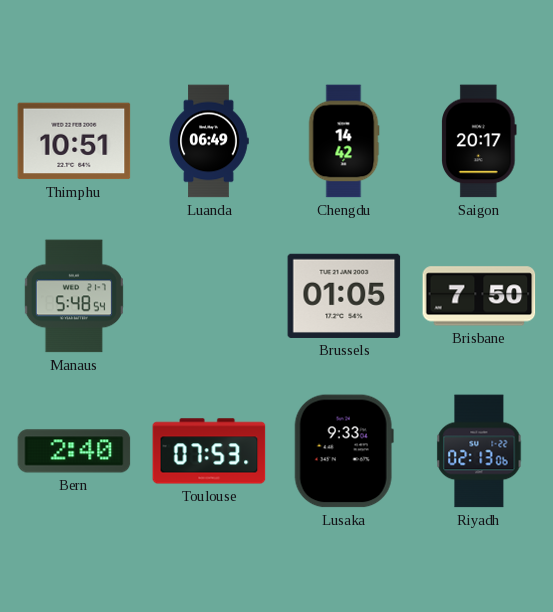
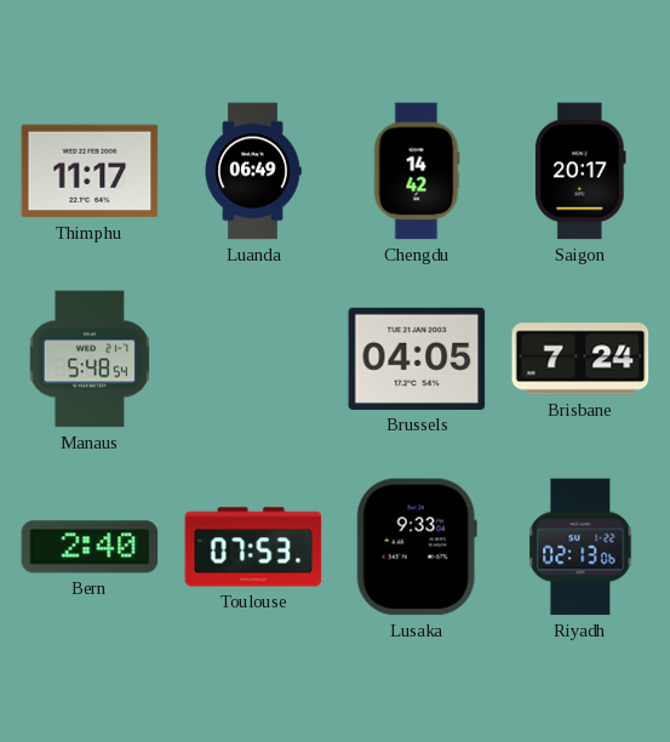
Thimphu: 10:51 -> 11:17 (90, 171)
Brussels: 01:05 -> 04:05 (417, 359)
Brisbane: 7:50 -> 7:24 (580, 359)
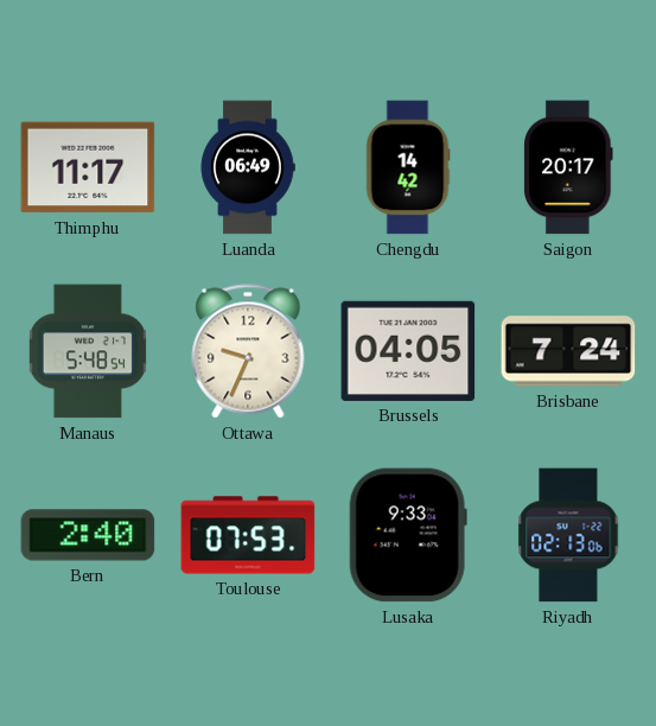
Ottawa: none -> 9:34 (248, 351)
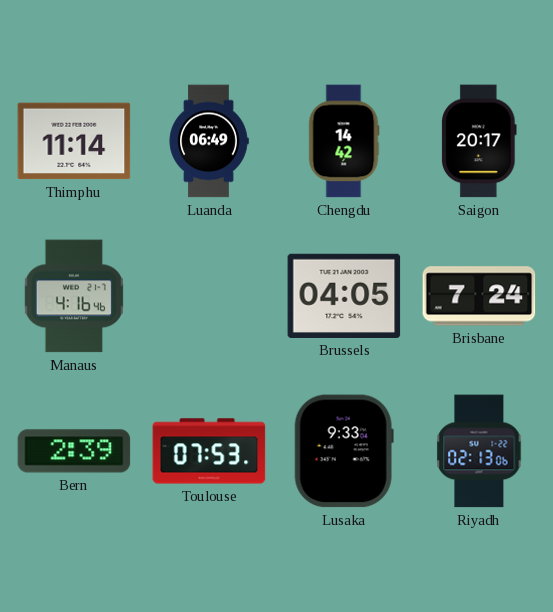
Thimphu: 11:17 -> 11:14 (74, 141)
Manaus: 5:48 -> 4:16 (74, 296)
Ottawa: 9:34 -> none (248, 351)
Bern: 2:40 -> 2:39 (74, 451)
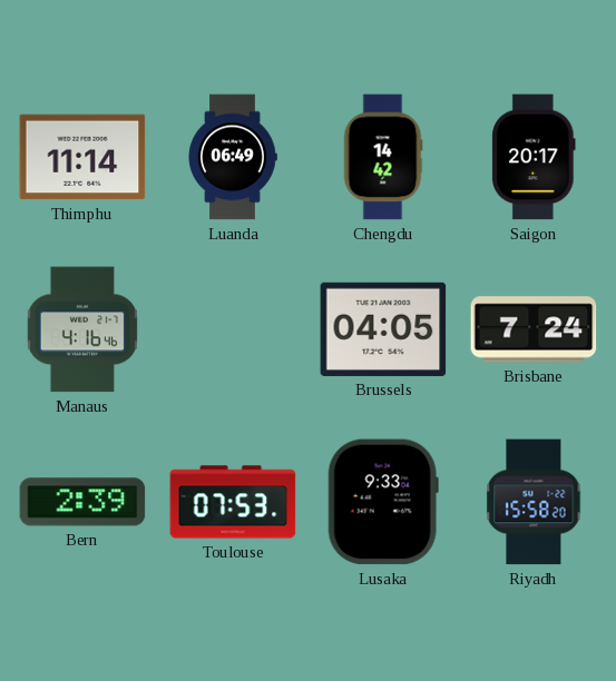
Riyadh: 02:13 -> 15:58 (534, 502)
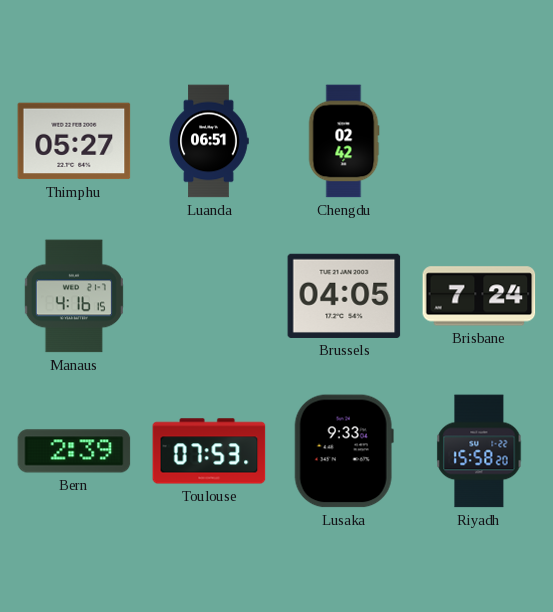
Thimphu: 11:14 -> 05:27 (74, 141)
Luanda: 06:49 -> 06:51 (209, 141)
Chengdu: 14:42 -> 02:42 (344, 141)
Saigon: 20:17 -> none (534, 157)
Manaus: 4:16:46 -> 4:16:15 (74, 296)
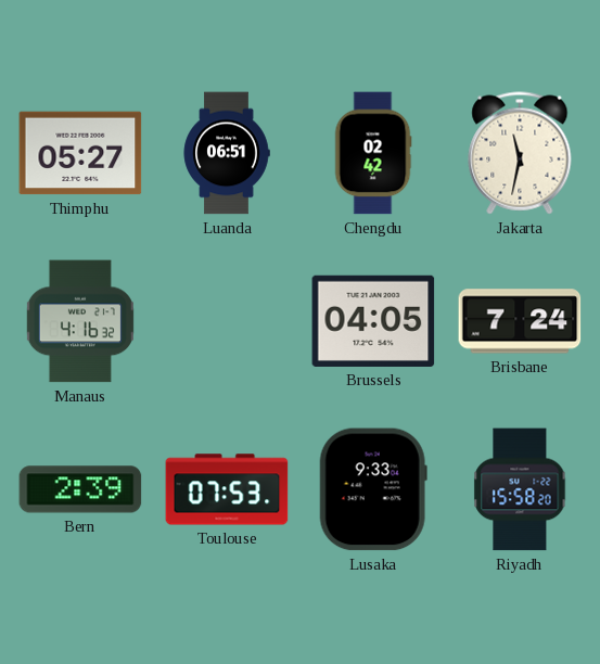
Jakarta: none -> 11:32 (520, 153)
Manaus: 4:16:15 -> 4:16:32 (80, 321)
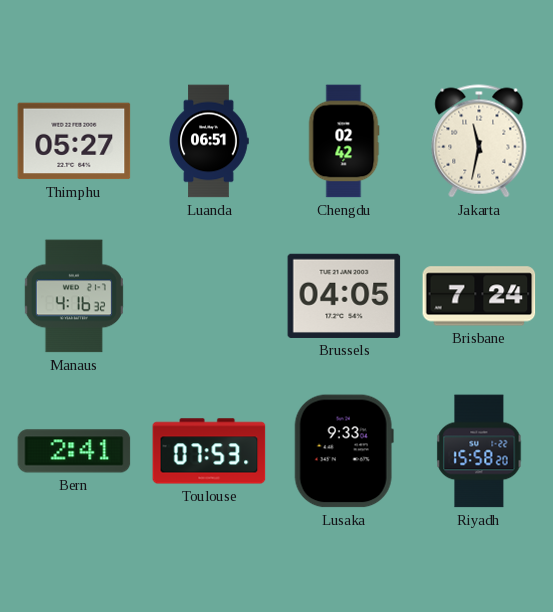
Bern: 2:39 -> 2:41 (74, 451)
